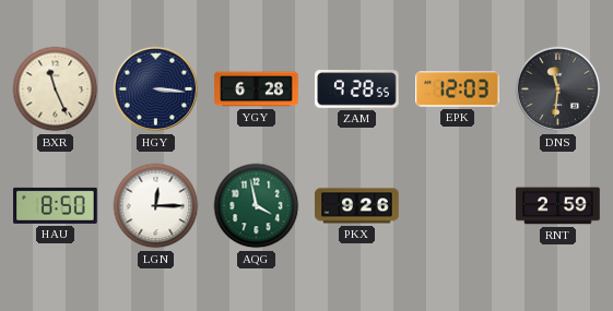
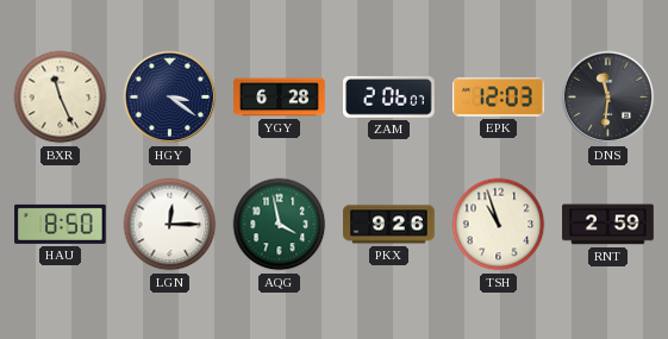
HGY: 3:16 -> 3:21 (170, 98)
ZAM: 9:28 -> 2:06 (389, 98)
TSH: none -> 10:57 (499, 225)
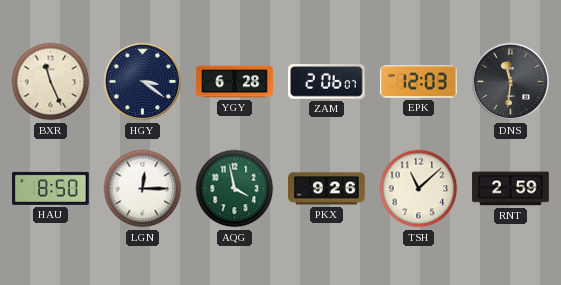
TSH: 10:57 -> 11:08 (419, 189)
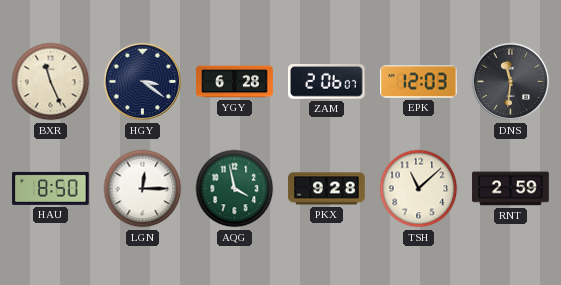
PKX: 9:26 -> 9:28 (327, 189)
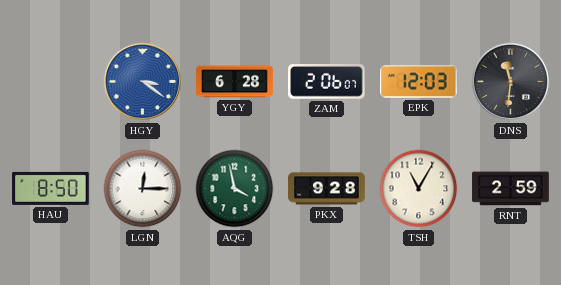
BXR: 11:26 -> none (51, 82)
HGY dial: navy -> blue (143, 82)
TSH: 11:08 -> 11:05 (419, 189)
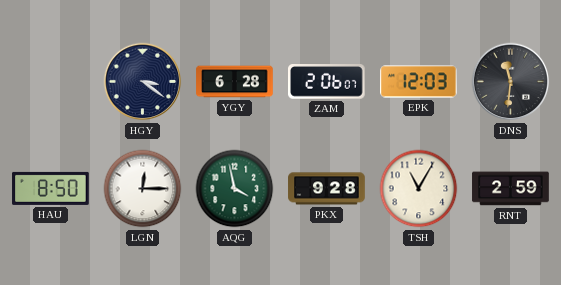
HGY dial: blue -> navy (143, 82)
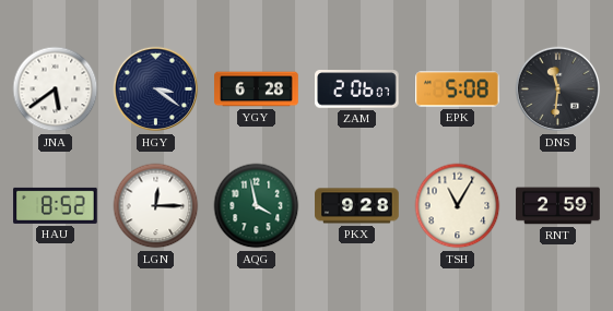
JNA: none -> 5:39 (56, 89)
EPK: 12:03 -> 5:08 (458, 89)
HAU: 8:50 -> 8:52 (56, 205)
